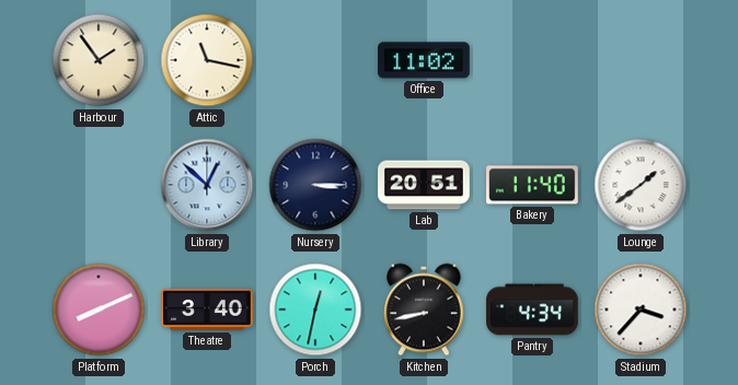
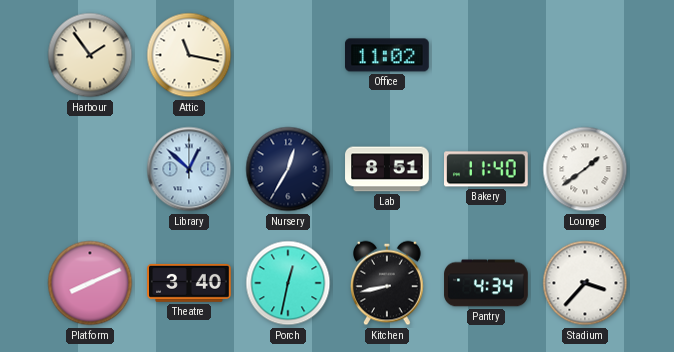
Nursery: 3:15 -> 12:35 (288, 169)
Lab: 20:51 -> 8:51 (387, 169)
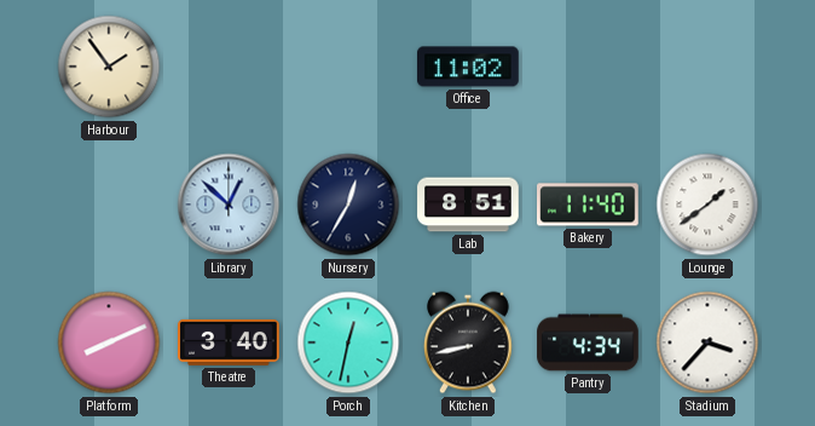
Attic: 11:17 -> none (189, 55)
